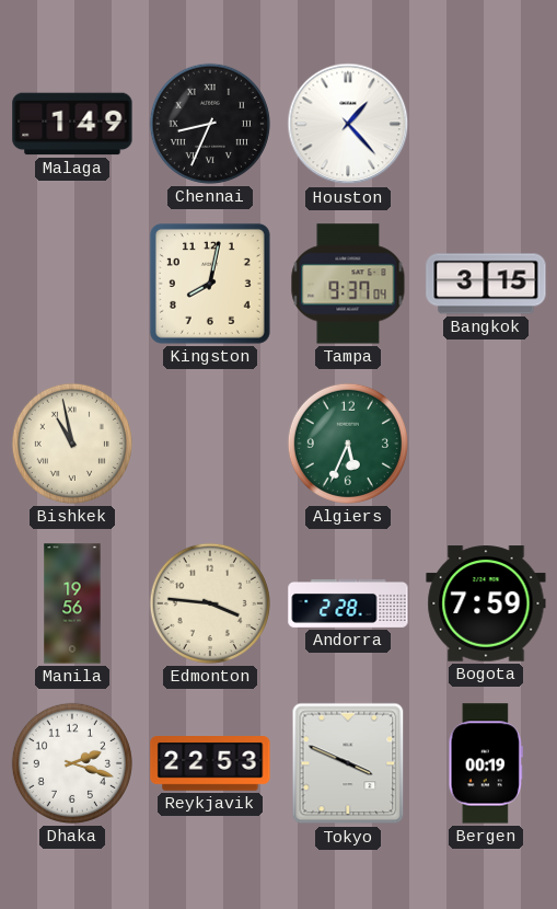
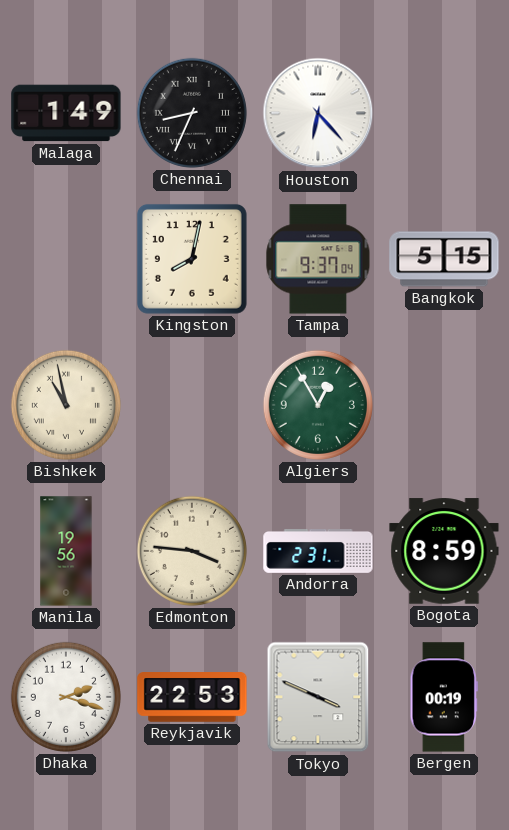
Houston: 1:23 -> 6:23 (318, 113)
Bangkok: 3:15 -> 5:15 (444, 259)
Algiers: 5:34 -> 12:55 (318, 405)
Andorra: 2:28 -> 2:31 (318, 552)
Bogota: 7:59 -> 8:59 (444, 551)
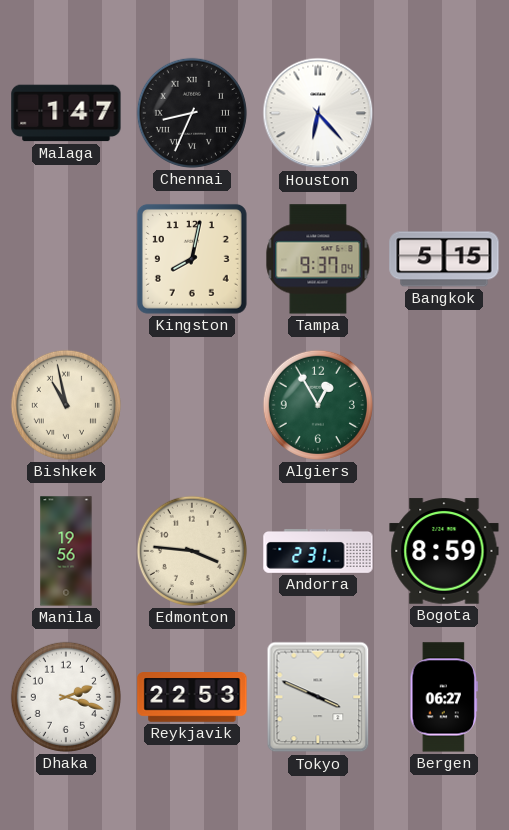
Malaga: 1:49 -> 1:47 (66, 113)
Bergen: 00:19 -> 06:27 (444, 697)
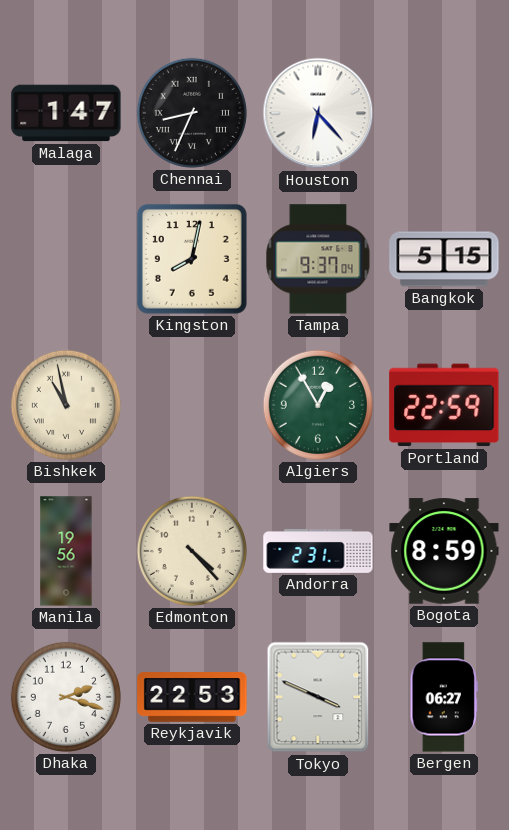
Portland: none -> 22:59 (444, 405)
Edmonton: 3:46 -> 4:23 (192, 551)
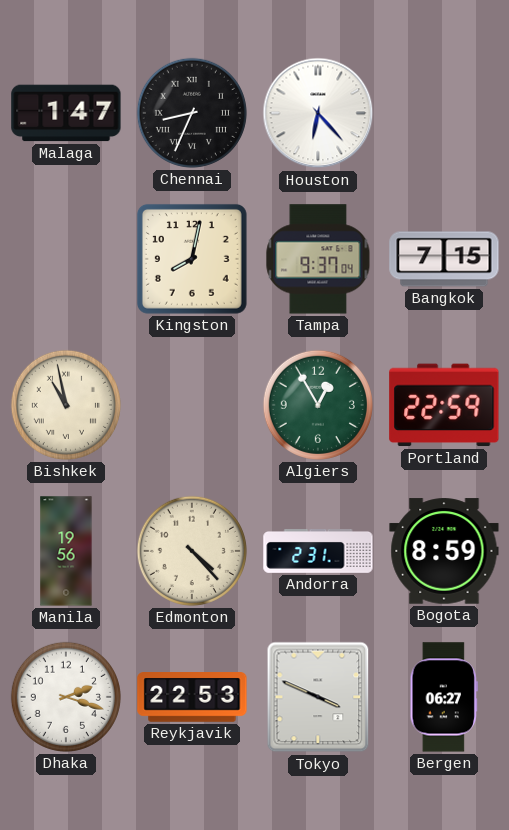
Bangkok: 5:15 -> 7:15 (444, 259)
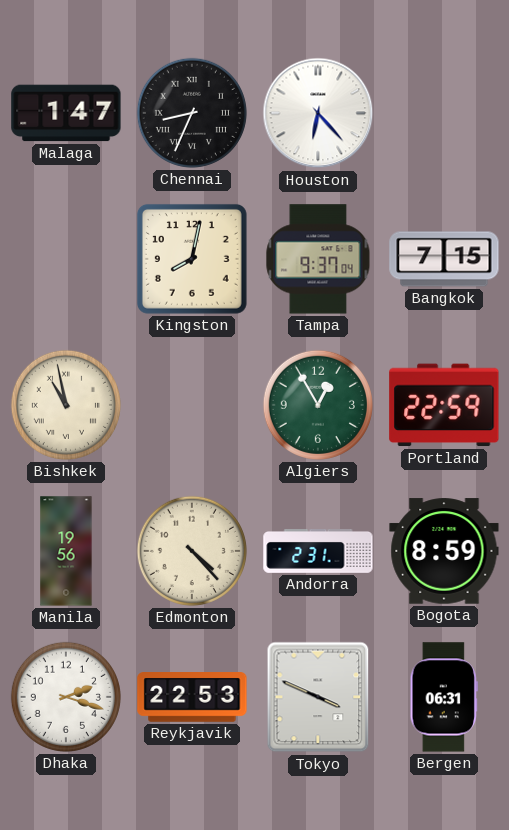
Bergen: 06:27 -> 06:31 (444, 697)
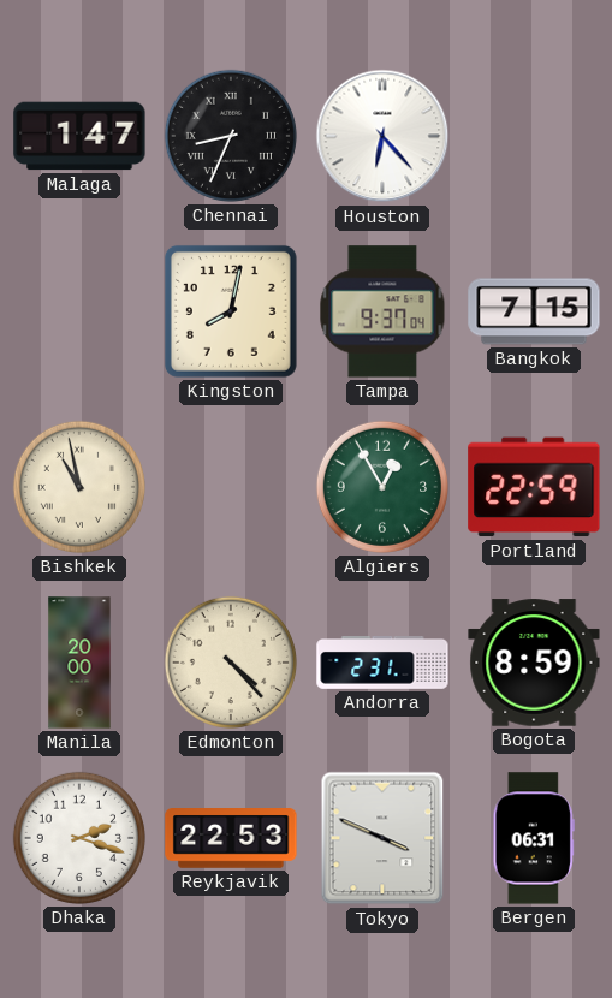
Manila: 19:56 -> 20:00 (79, 663)
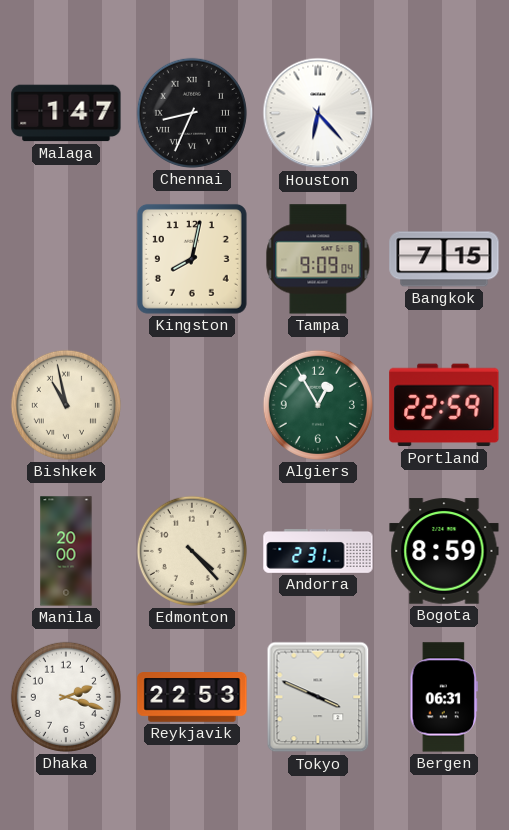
Tampa: 9:37 -> 9:09 (318, 259)
